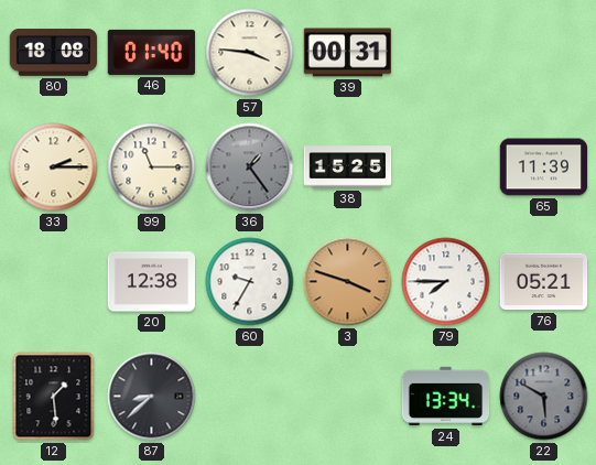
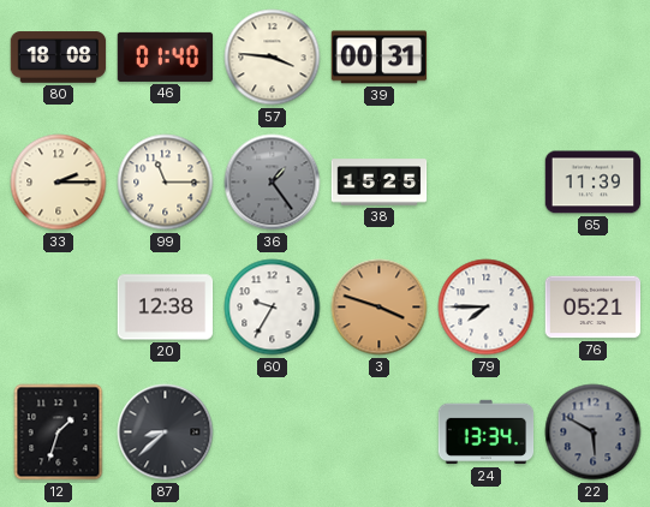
12: 1:29 -> 1:33 (59, 433)
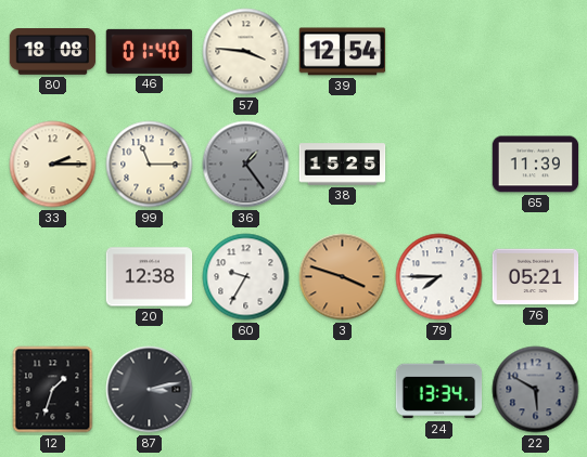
39: 00:31 -> 12:54 (343, 52)
87: 8:38 -> 3:13 (150, 390)
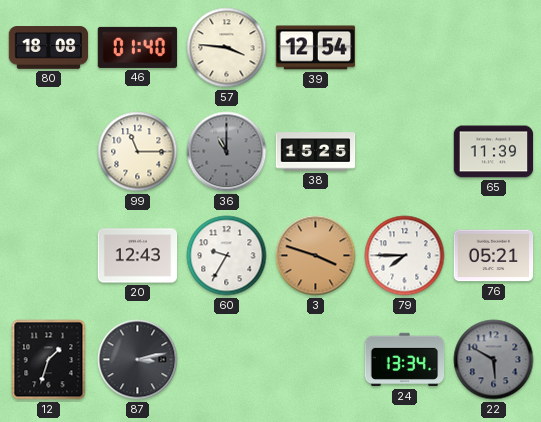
33: 2:15 -> none (53, 165)
36: 1:24 -> 11:00 (227, 152)
20: 12:38 -> 12:43 (138, 256)
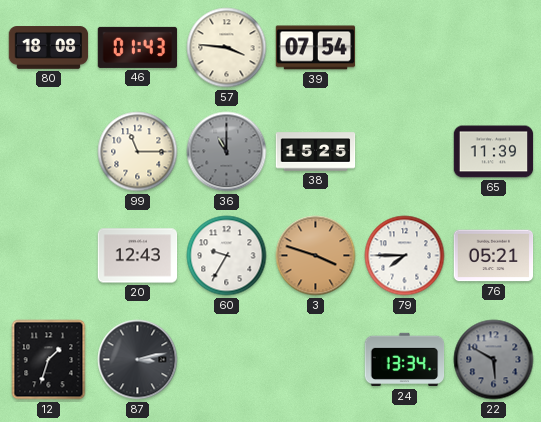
46: 01:40 -> 01:43 (138, 47)
39: 12:54 -> 07:54 (316, 48)
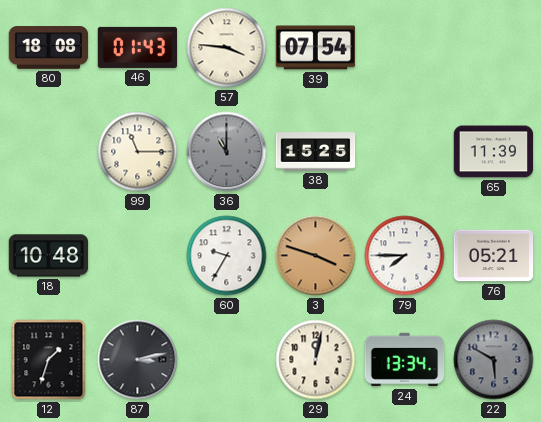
18: none -> 10:48 (49, 256)
20: 12:43 -> none (138, 256)
29: none -> 12:02 (316, 360)
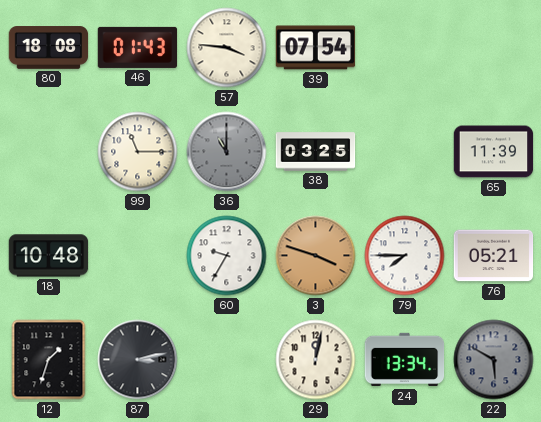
38: 15:25 -> 03:25 (316, 152)
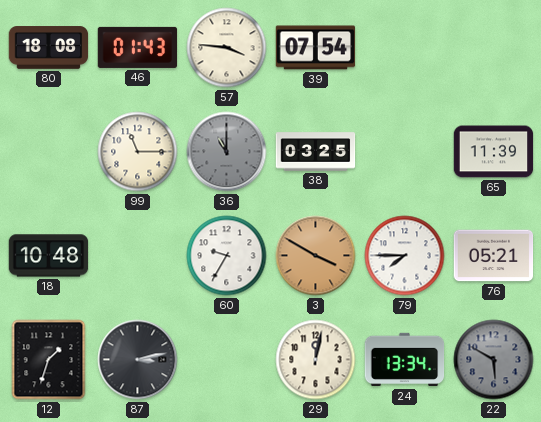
3: 3:48 -> 3:50 (316, 256)
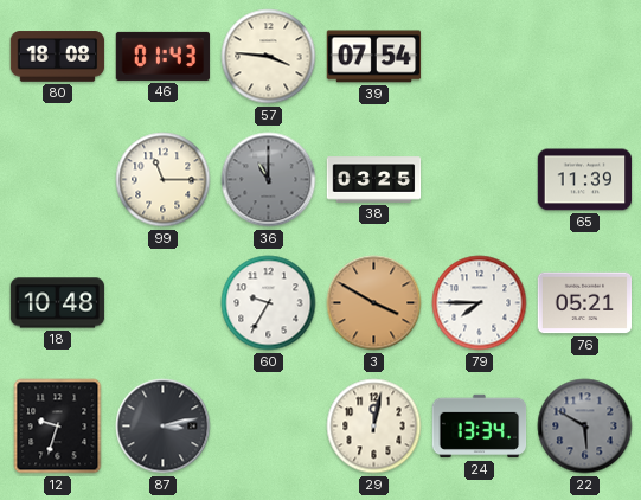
12: 1:33 -> 9:33 (58, 427)
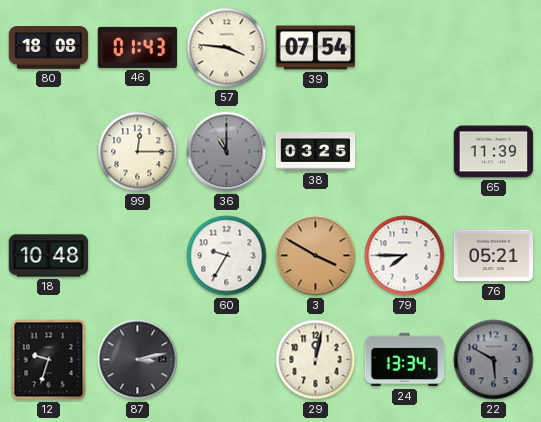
99: 11:15 -> 12:15 (138, 152)
